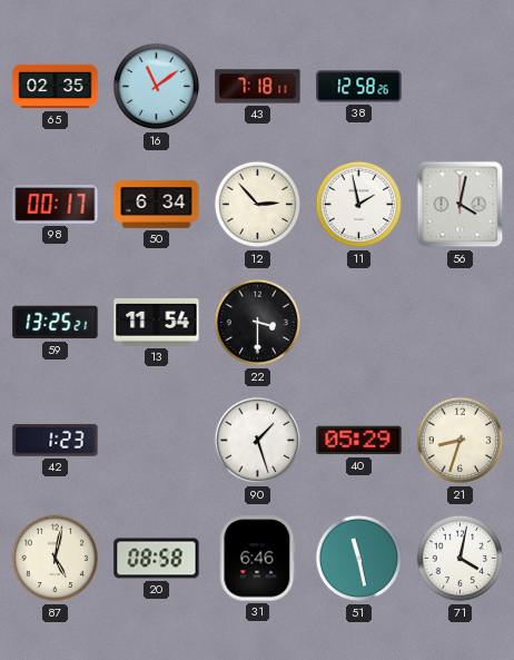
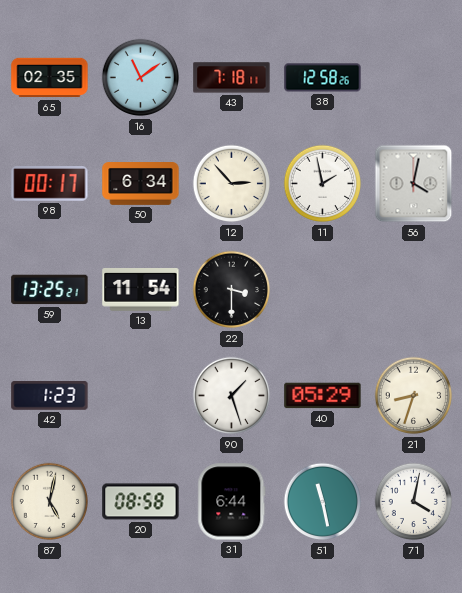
31: 6:46 -> 6:44 (232, 502)
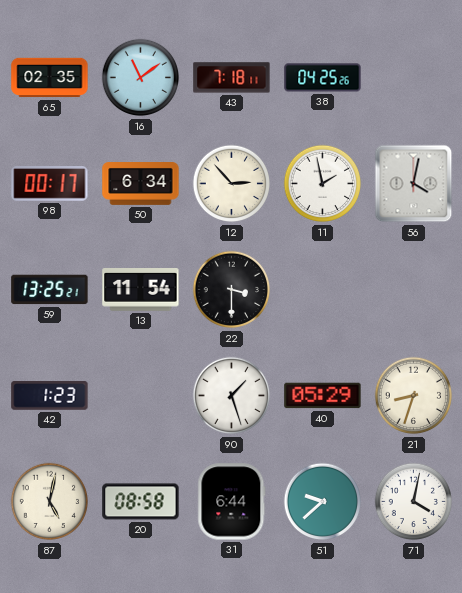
38: 12:58 -> 04:25 (323, 78)
51: 11:28 -> 9:38 (323, 502)
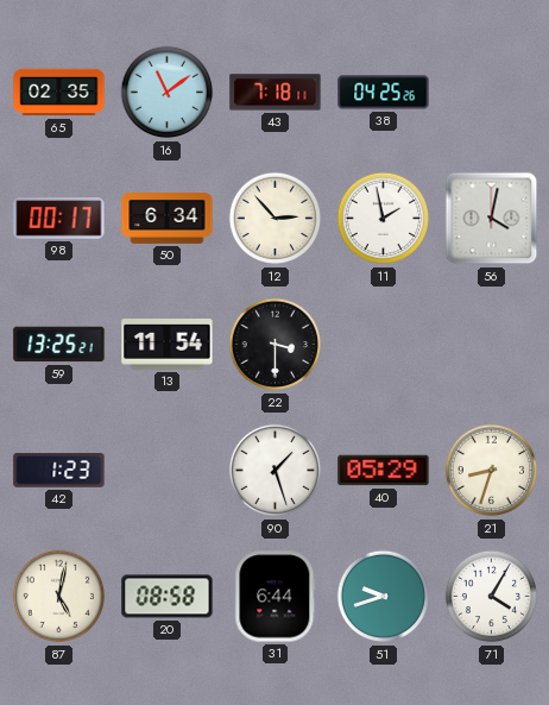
51: 9:38 -> 9:42 (384, 597)
71: 4:02 -> 4:05 (492, 597)
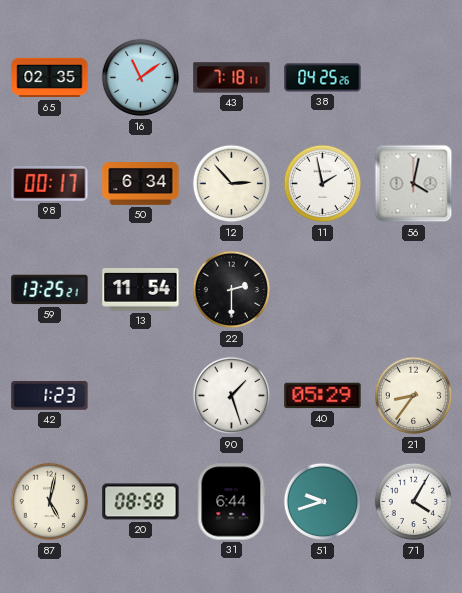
22: 3:30 -> 2:30 (232, 290)
21: 8:33 -> 8:36 (414, 396)
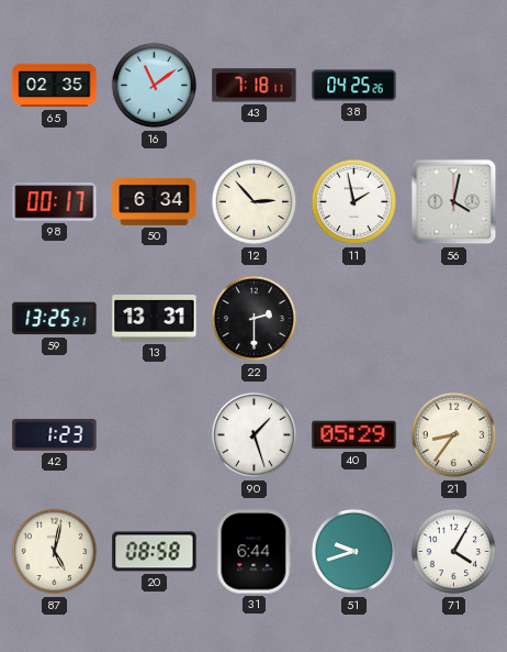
13: 11:54 -> 13:31 (155, 319)
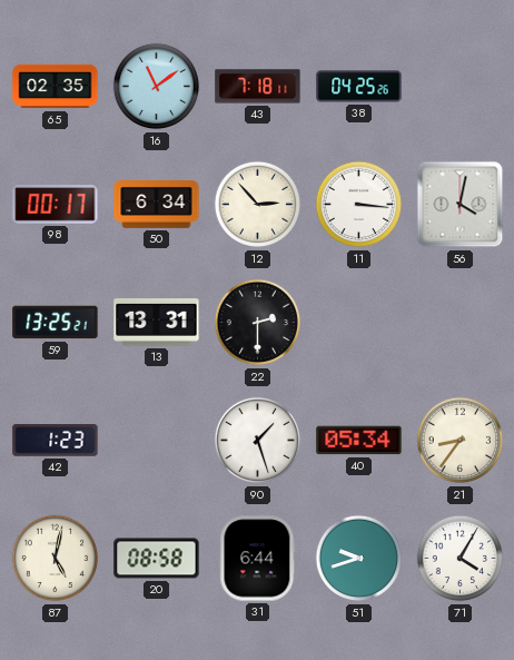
11: 1:58 -> 3:16 (359, 205)
40: 05:29 -> 05:34 (359, 441)
